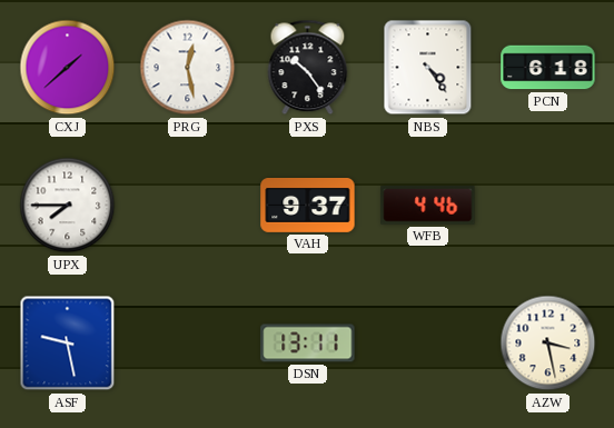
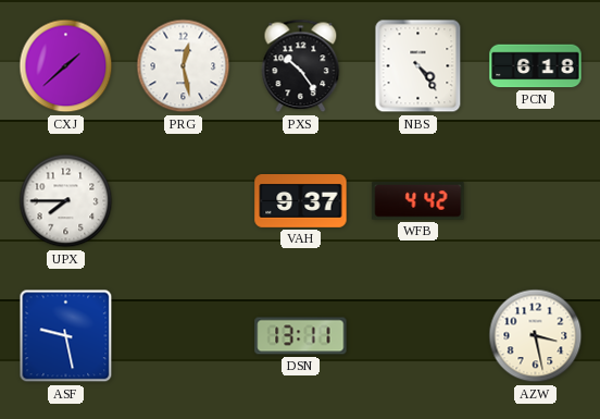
WFB: 4:46 -> 4:42 (418, 201)
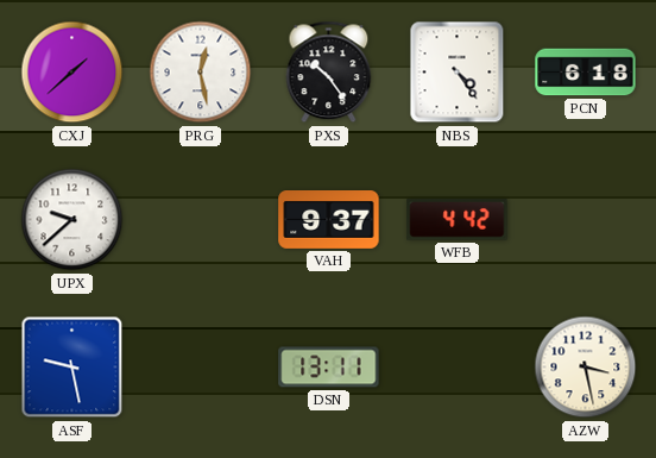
UPX: 7:45 -> 9:38 (72, 220)
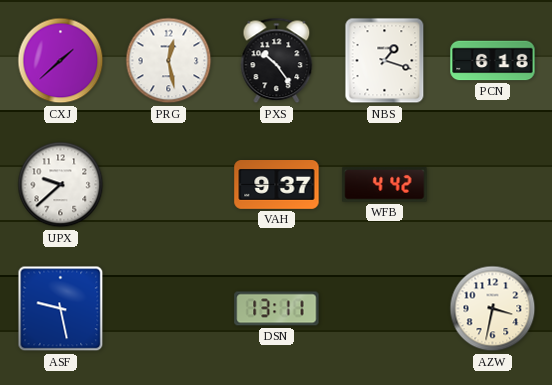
NBS: 4:24 -> 1:18 (385, 61)
AZW: 3:28 -> 3:32 (493, 309)
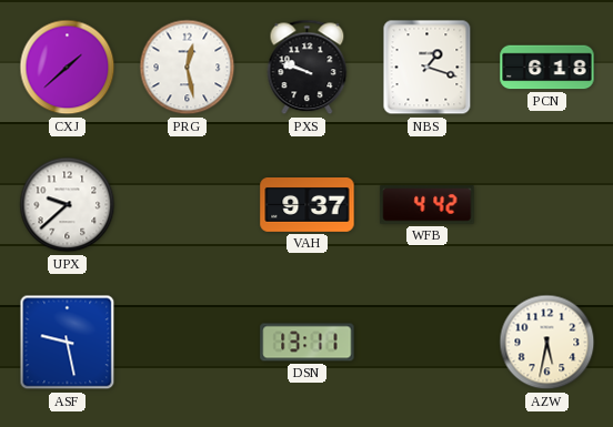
PXS: 10:24 -> 9:48 (308, 68)
AZW: 3:32 -> 5:32 (547, 343)
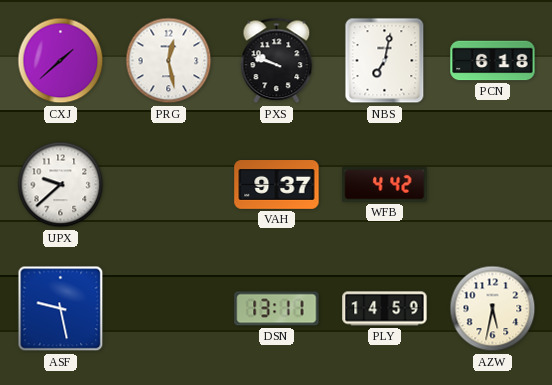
NBS: 1:18 -> 7:02 (385, 61)
PLY: none -> 14:59 (385, 309)
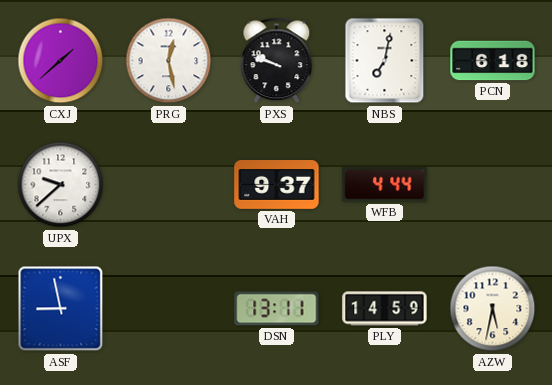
WFB: 4:42 -> 4:44 (385, 185)
ASF: 9:28 -> 8:58 (61, 309)
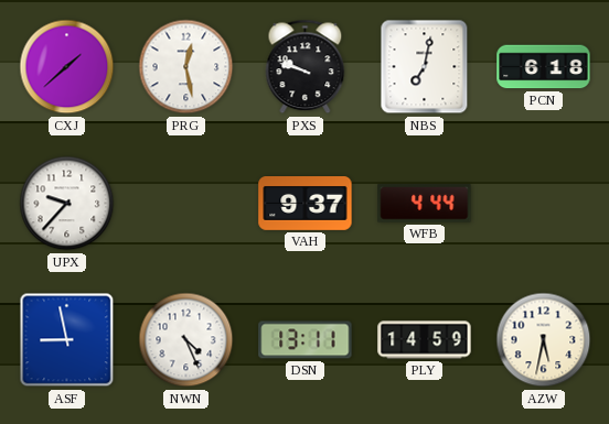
UPX: 9:38 -> 9:37 (67, 204)
NWN: none -> 4:26 (186, 340)
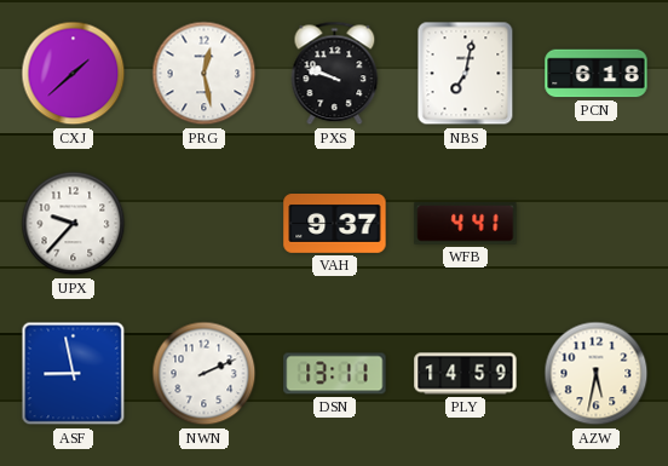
WFB: 4:44 -> 4:41 (466, 224)
NWN: 4:26 -> 2:11 (205, 374)
